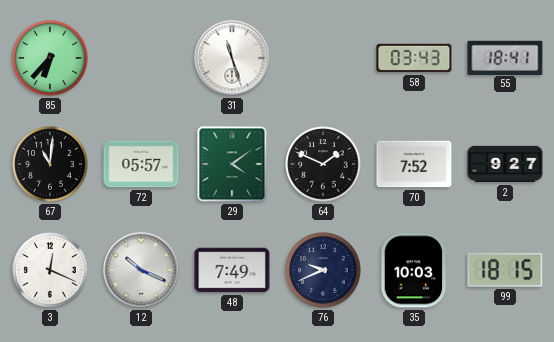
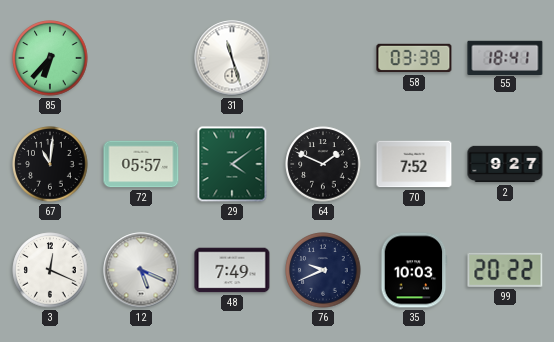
58: 03:43 -> 03:39 (414, 58)
12: 10:19 -> 5:19 (141, 270)
99: 18:15 -> 20:22 (505, 270)
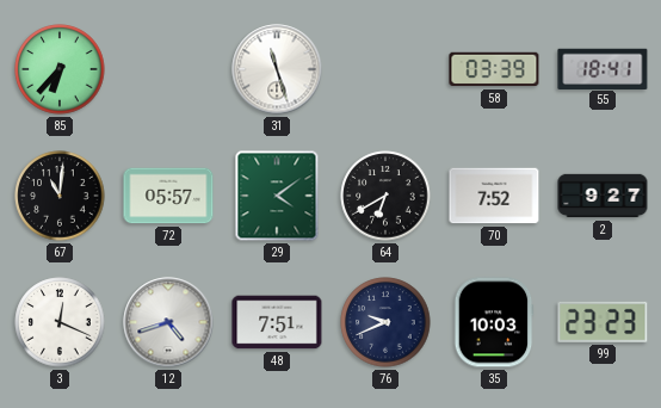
64: 1:49 -> 6:40 (385, 196)
12: 5:19 -> 4:42 (168, 322)
48: 7:49 -> 7:51 (277, 322)
99: 20:22 -> 23:23 (603, 322)
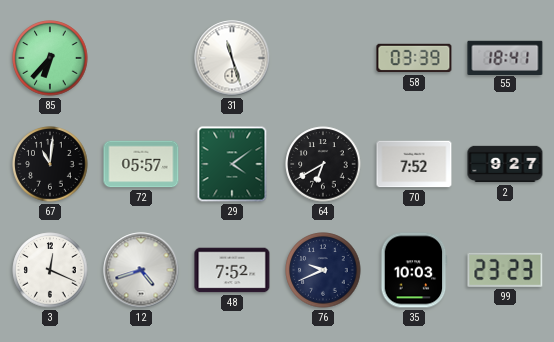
48: 7:51 -> 7:52 (232, 270)
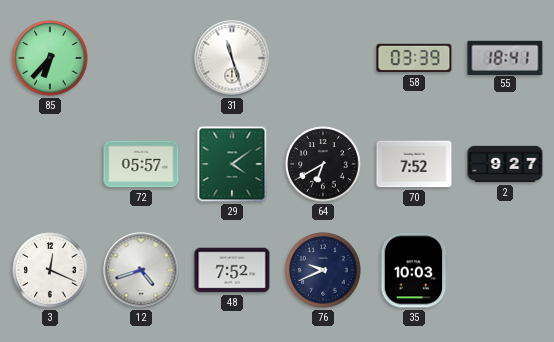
67: 11:01 -> none (50, 164)
99: 23:23 -> none (505, 270)
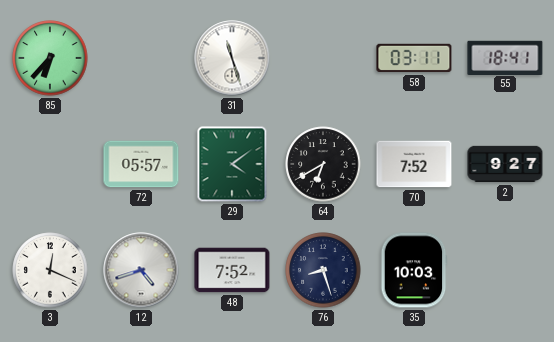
58: 03:39 -> 03:11 (414, 58)
76: 9:41 -> 8:27 (323, 270)
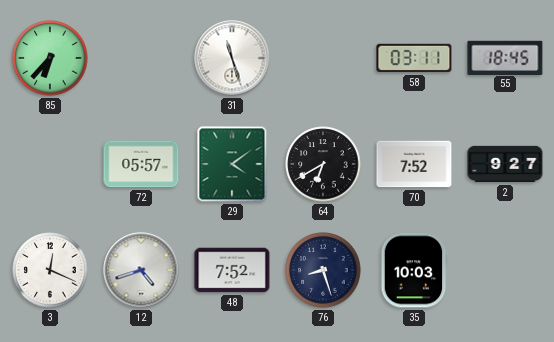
55: 18:41 -> 18:45 (505, 57)
